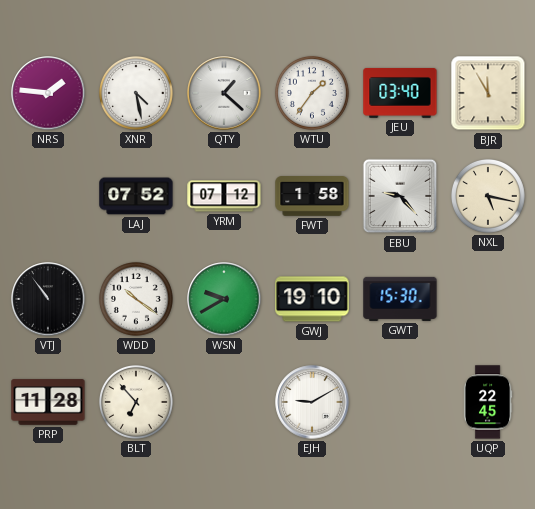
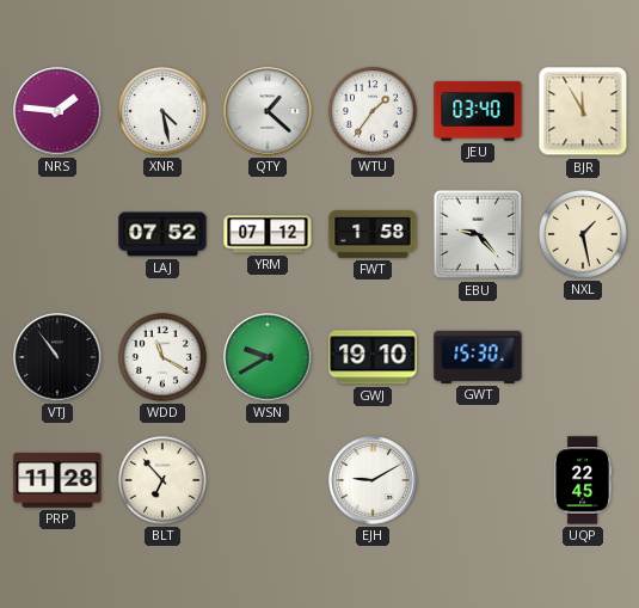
NXL: 5:17 -> 1:28 (583, 234)
WDD: 10:21 -> 11:20 (162, 357)
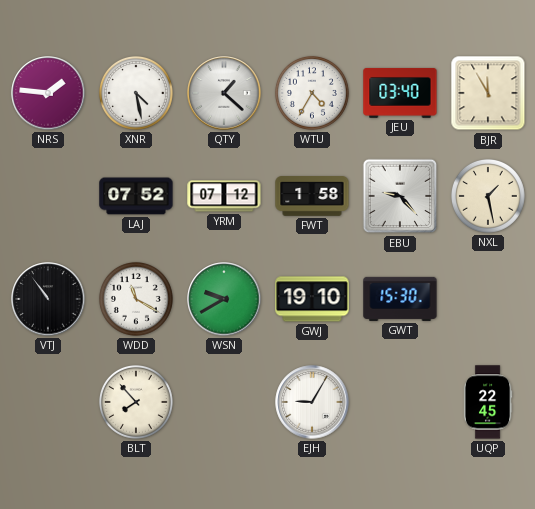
WTU: 1:36 -> 4:35 (312, 93)
PRP: 11:28 -> none (57, 480)
BLT: 6:53 -> 7:53 (136, 402)
EJH: 9:10 -> 9:05 (312, 402)
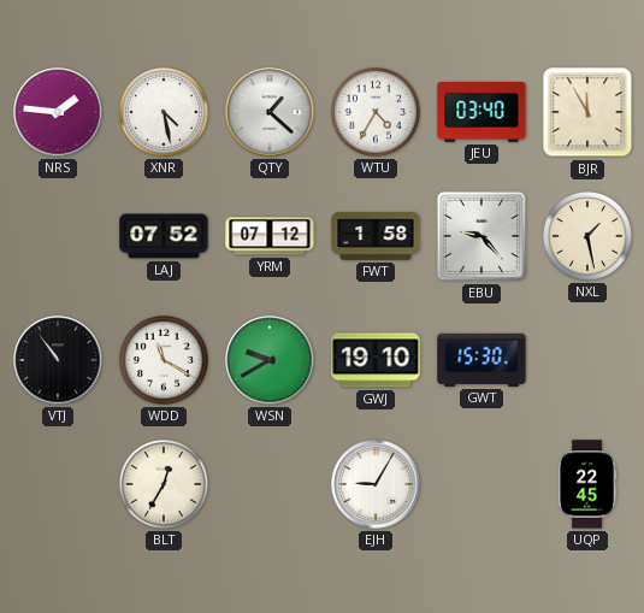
BLT: 7:53 -> 12:35 (164, 484)
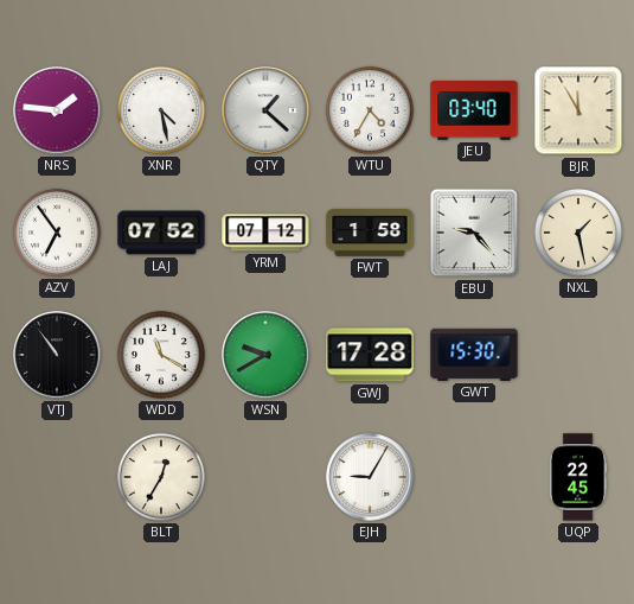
AZV: none -> 6:54 (57, 233)
GWJ: 19:10 -> 17:28 (370, 355)
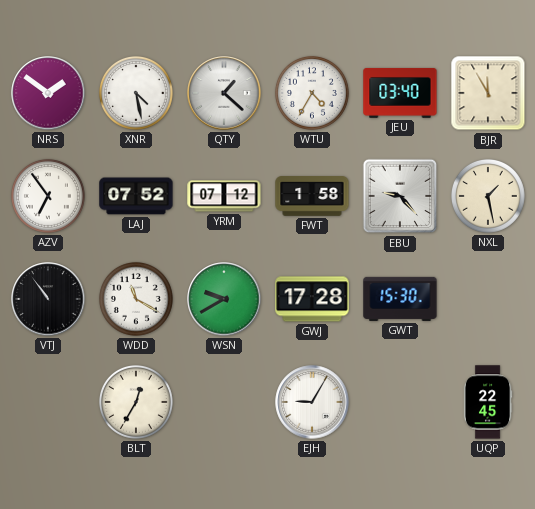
NRS: 1:46 -> 1:51 (48, 93)
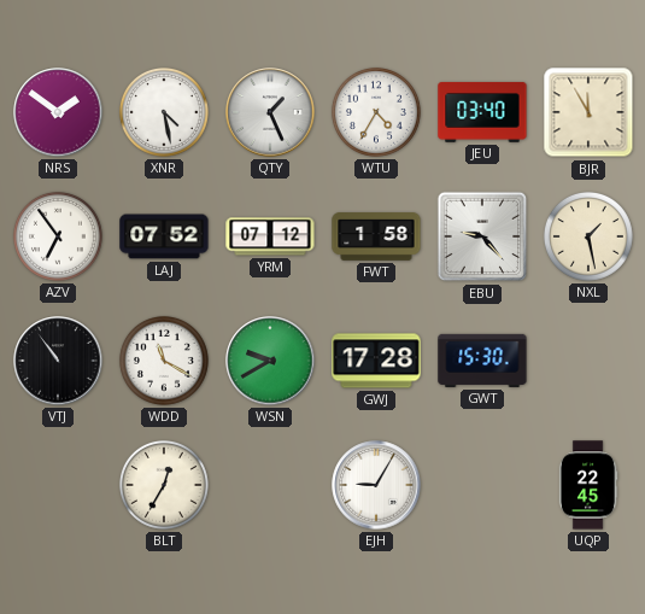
QTY: 1:22 -> 1:26 (270, 112)
